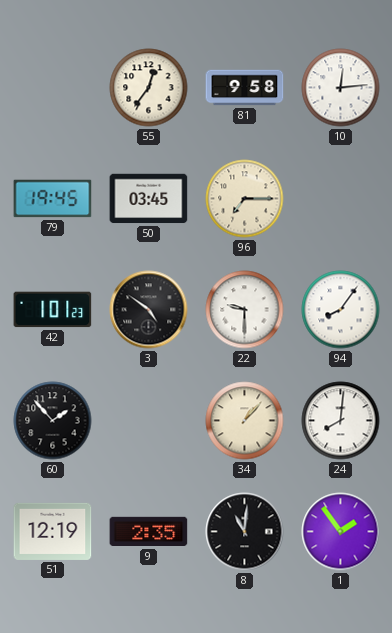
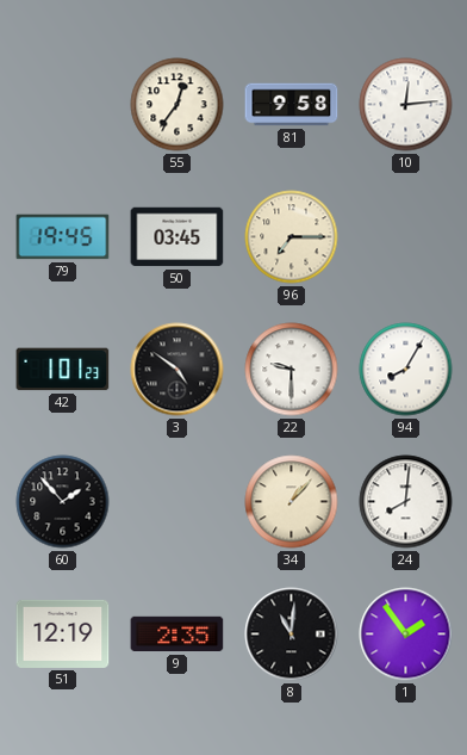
94: 8:06 -> 8:05 (406, 370)
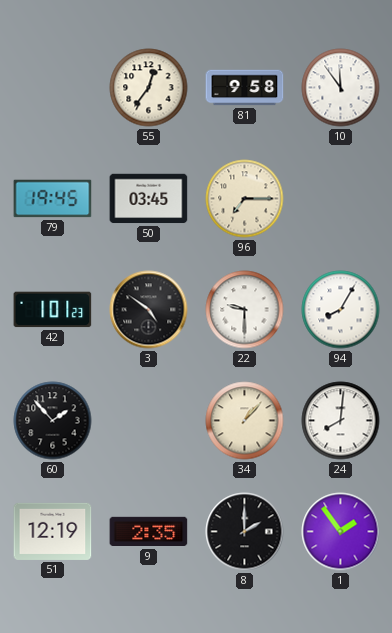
10: 12:14 -> 11:54 (341, 88)
8: 11:01 -> 2:00 (245, 532)
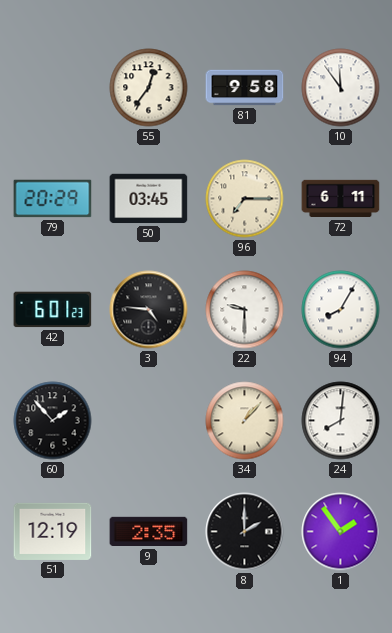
79: 19:45 -> 20:29 (53, 199)
72: none -> 6:11 (341, 199)
42: 1:01 -> 6:01 (53, 310)
3: 4:51 -> 4:46 (149, 310)
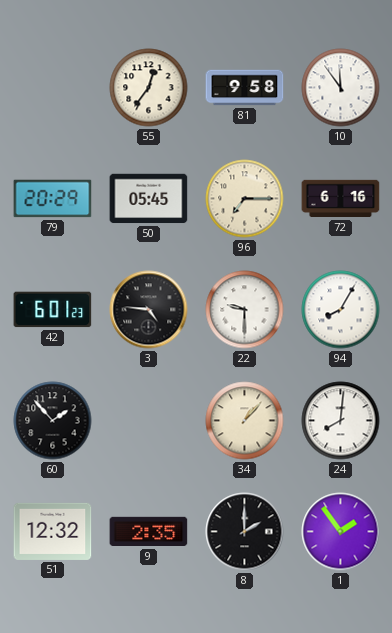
50: 03:45 -> 05:45 (149, 199)
72: 6:11 -> 6:16 (341, 199)
51: 12:19 -> 12:32 (53, 531)
